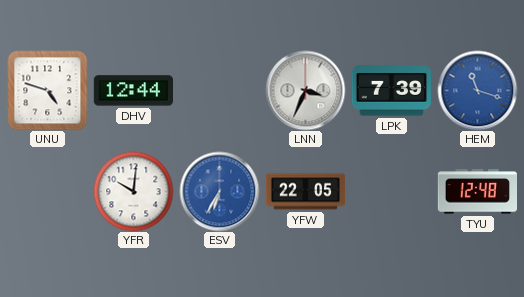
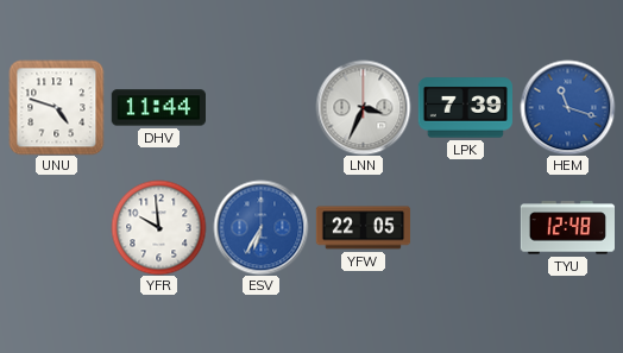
DHV: 12:44 -> 11:44 (158, 108)
YFR: 10:01 -> 9:59 (158, 227)
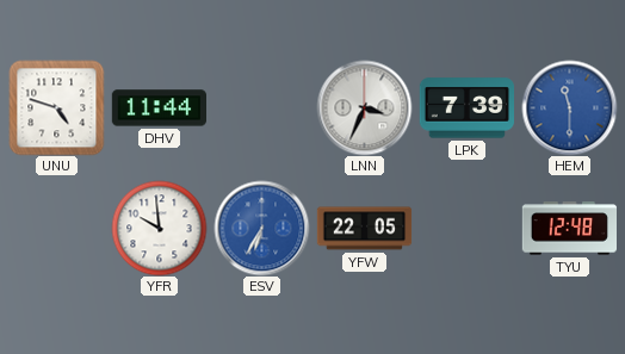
HEM: 11:18 -> 11:30 (569, 107)
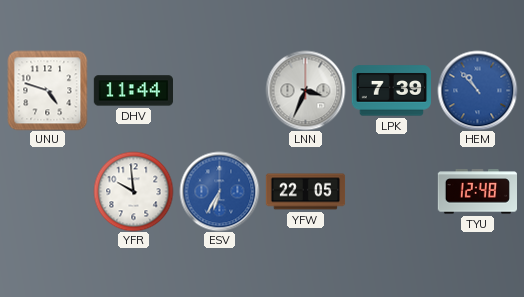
HEM: 11:30 -> 10:53 (477, 90)
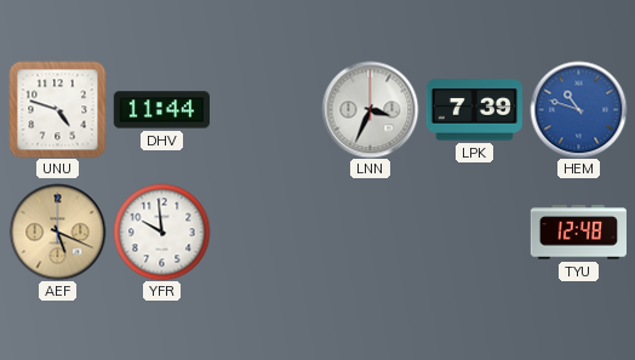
HEM: 10:53 -> 10:48 (578, 109)
AEF: none -> 5:19 (57, 232)
ESV: 6:35 -> none (219, 191)
YFW: 22:05 -> none (305, 192)
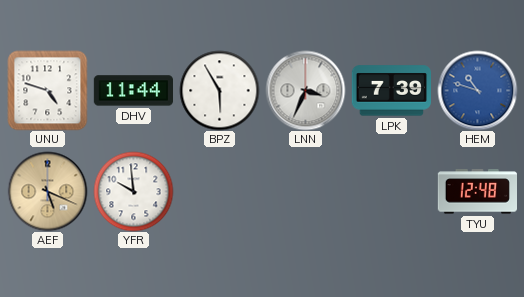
BPZ: none -> 5:55 (219, 90)
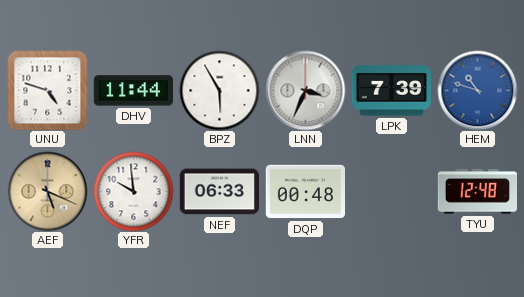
NEF: none -> 06:33 (219, 192)
DQP: none -> 00:48 (305, 192)
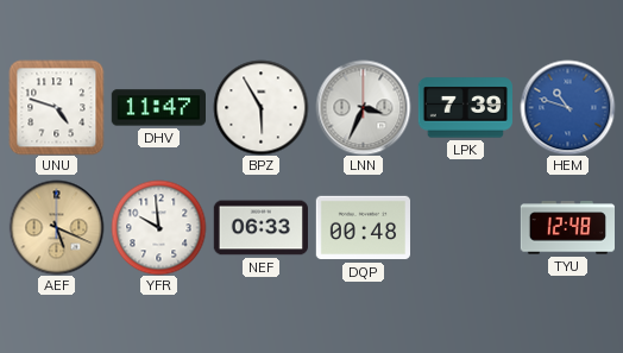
DHV: 11:44 -> 11:47 (158, 108)
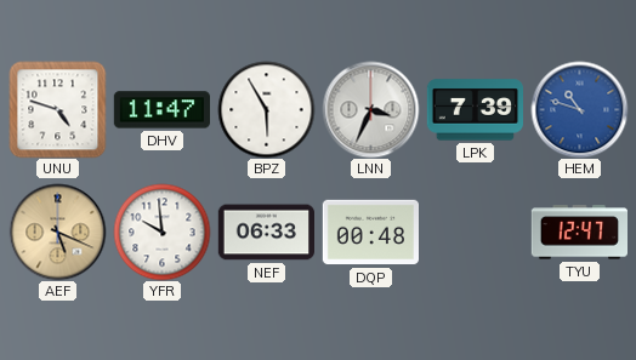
TYU: 12:48 -> 12:47 (579, 233)
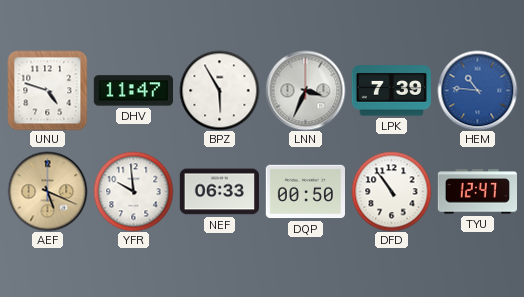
HEM: 10:48 -> 10:46 (477, 90)
DQP: 00:48 -> 00:50 (305, 192)
DFD: none -> 10:54 (391, 191)
